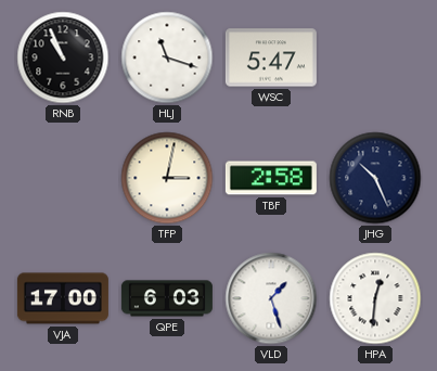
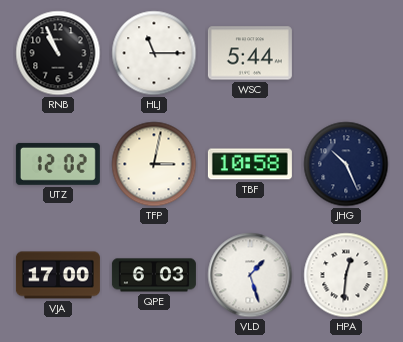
HLJ: 11:18 -> 11:15 (154, 53)
WSC: 5:47 -> 5:44 (250, 53)
UTZ: none -> 12:02 (58, 164)
TBF: 2:58 -> 10:58 (250, 164)
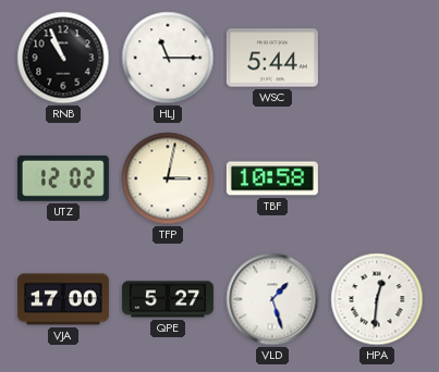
JHG: 10:26 -> none (346, 164)
QPE: 6:03 -> 5:27 (168, 299)
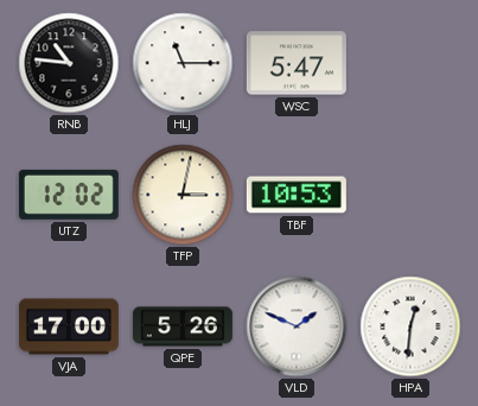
RNB: 10:56 -> 10:46 (69, 63)
WSC: 5:44 -> 5:47 (297, 63)
TBF: 10:58 -> 10:53 (297, 195)
QPE: 5:27 -> 5:26 (183, 326)
VLD: 1:27 -> 1:49 (297, 326)
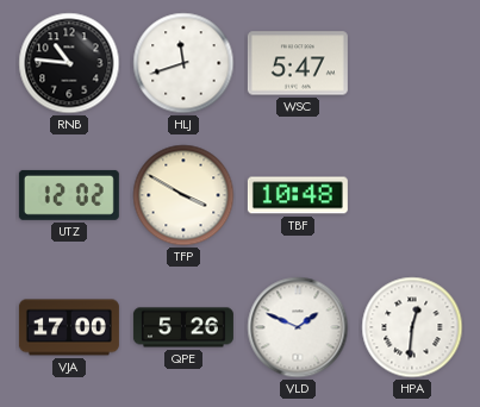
HLJ: 11:15 -> 11:42 (183, 63)
TFP: 3:02 -> 3:50 (183, 195)
TBF: 10:53 -> 10:48 (298, 195)
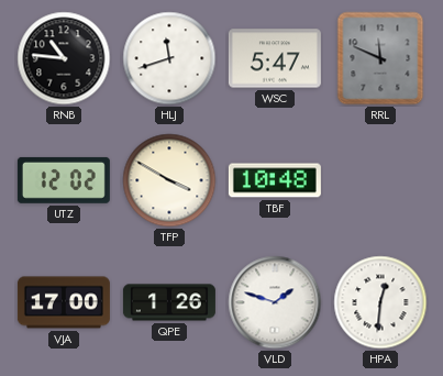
RRL: none -> 11:49 (380, 58)
QPE: 5:26 -> 1:26 (169, 302)
VLD: 1:49 -> 1:48 (275, 302)
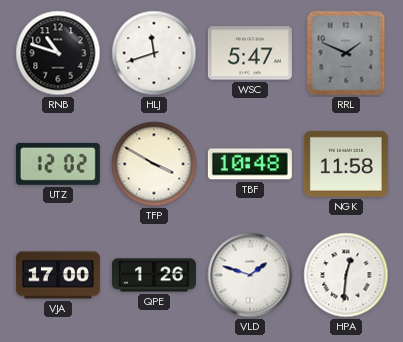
RNB: 10:46 -> 10:48 (58, 53)
RRL: 11:49 -> 1:49 (346, 53)
NGK: none -> 11:58 (346, 164)
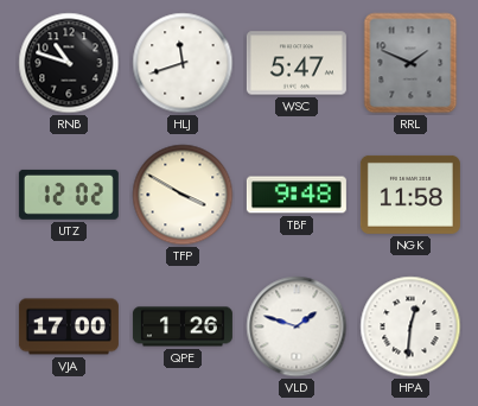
TBF: 10:48 -> 9:48 (297, 195)
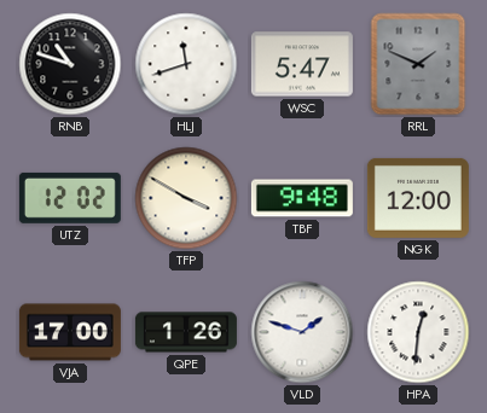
NGK: 11:58 -> 12:00 (418, 198)
